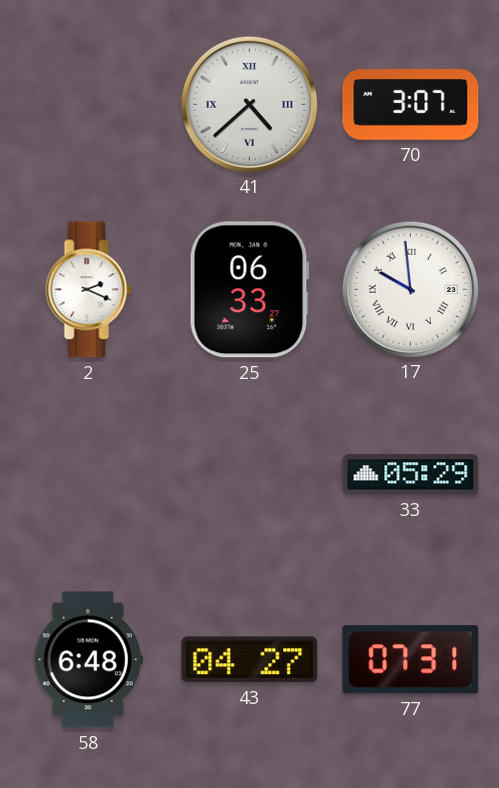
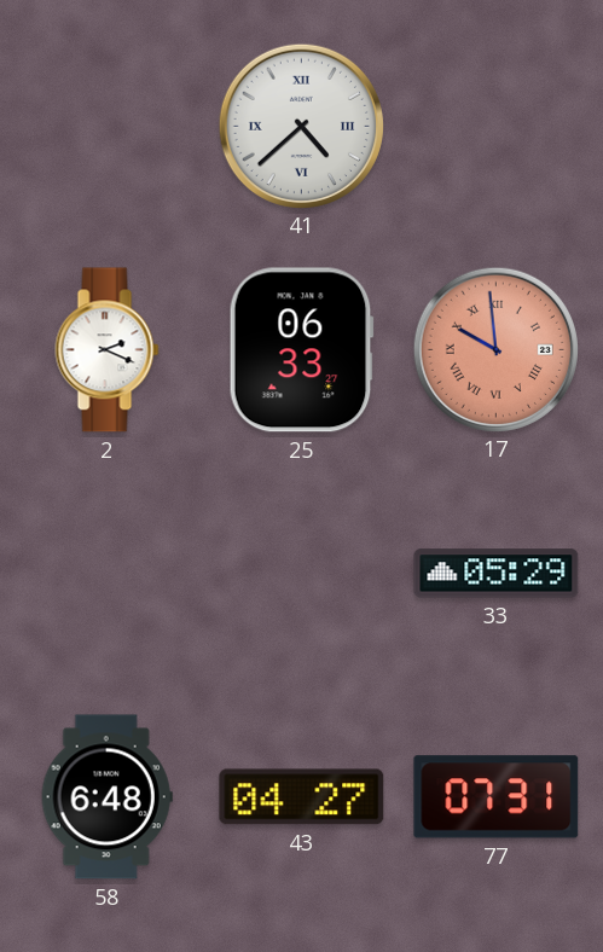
70: 3:07 -> none (411, 105)
17 dial: white -> salmon (495, 349)
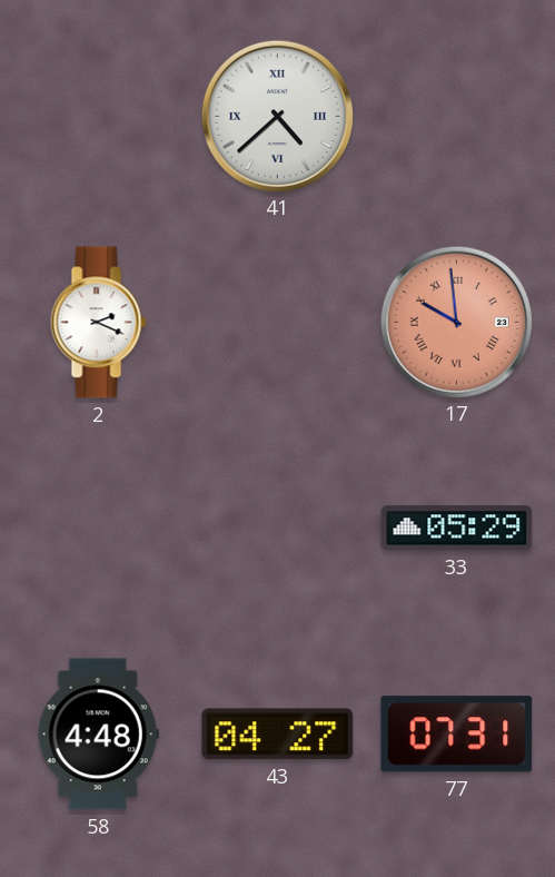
25: 06:33 -> none (301, 350)
58: 6:48 -> 4:48 (98, 735)
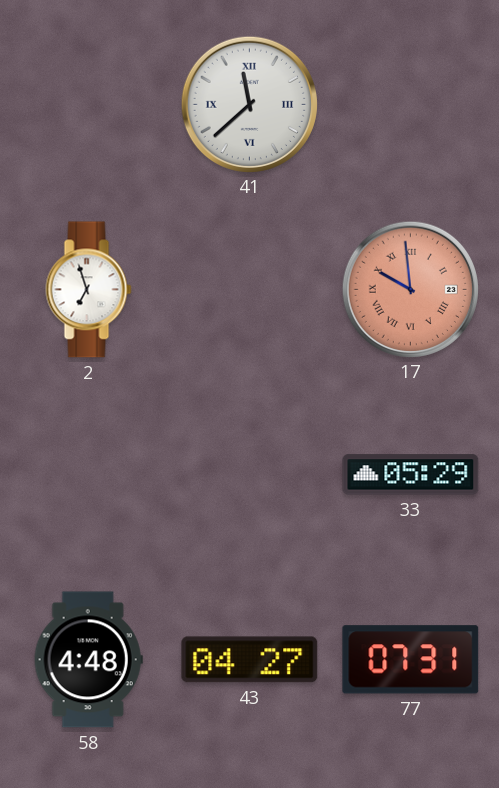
41: 4:38 -> 11:38 (249, 104)
2: 2:19 -> 6:57 (89, 290)
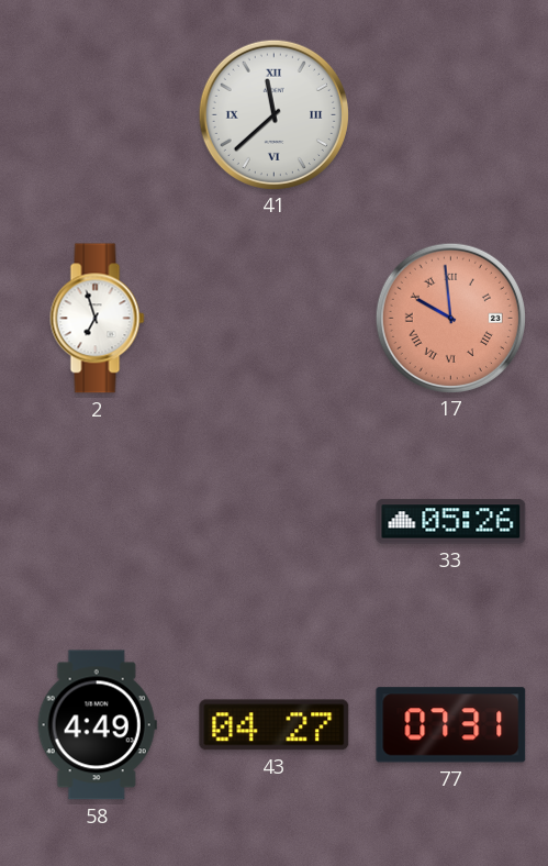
33: 05:29 -> 05:26 (451, 522)
58: 4:48 -> 4:49 (97, 725)
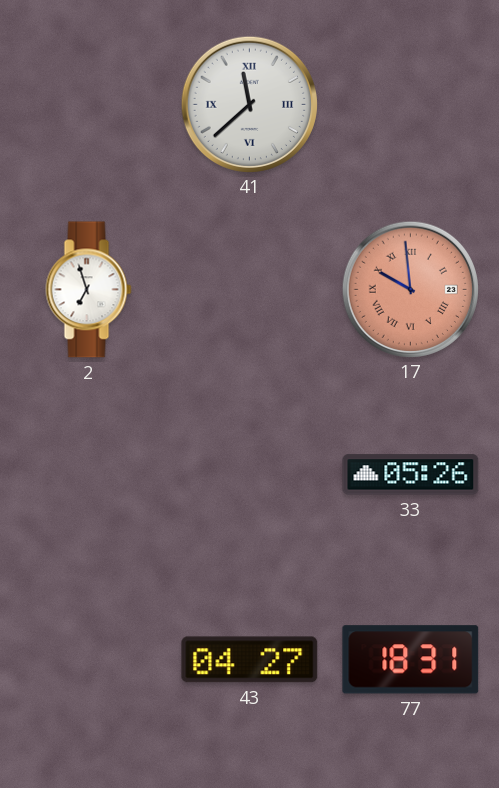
58: 4:49 -> none (97, 725)
77: 07:31 -> 18:31 (411, 660)
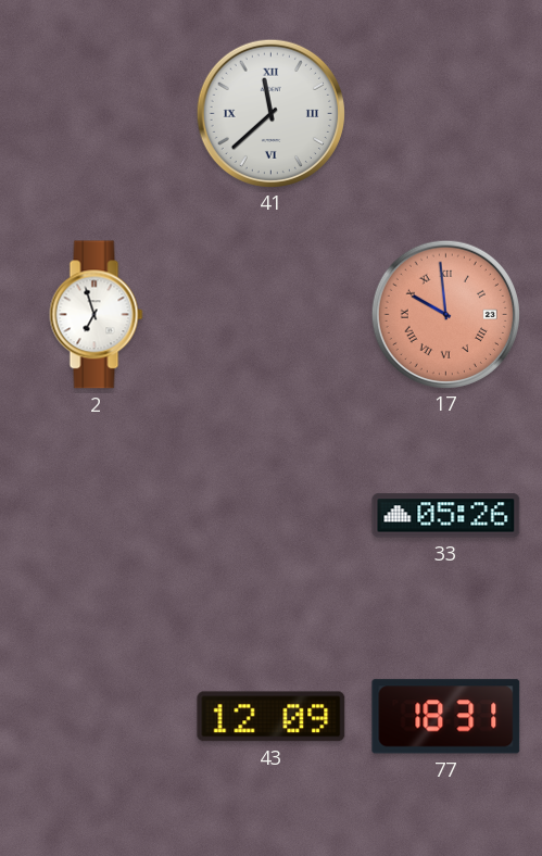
43: 04:27 -> 12:09 (272, 717)
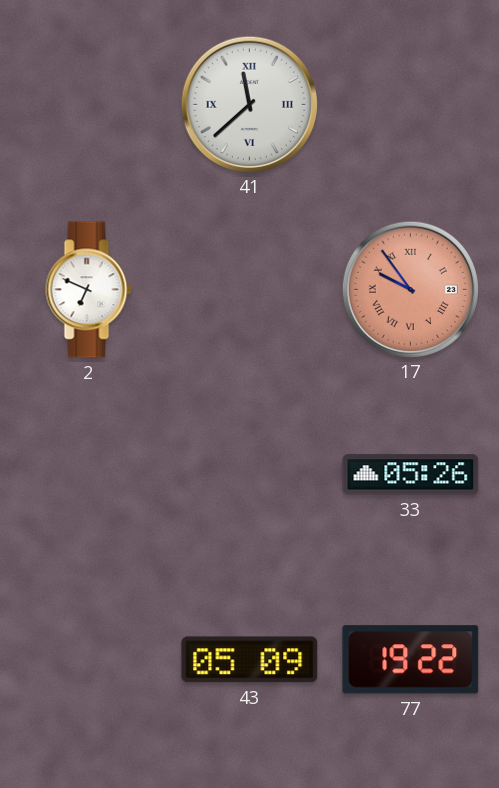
2: 6:57 -> 6:49 (89, 290)
17: 9:59 -> 9:54 (410, 289)
43: 12:09 -> 05:09 (250, 660)
77: 18:31 -> 19:22 (411, 660)
